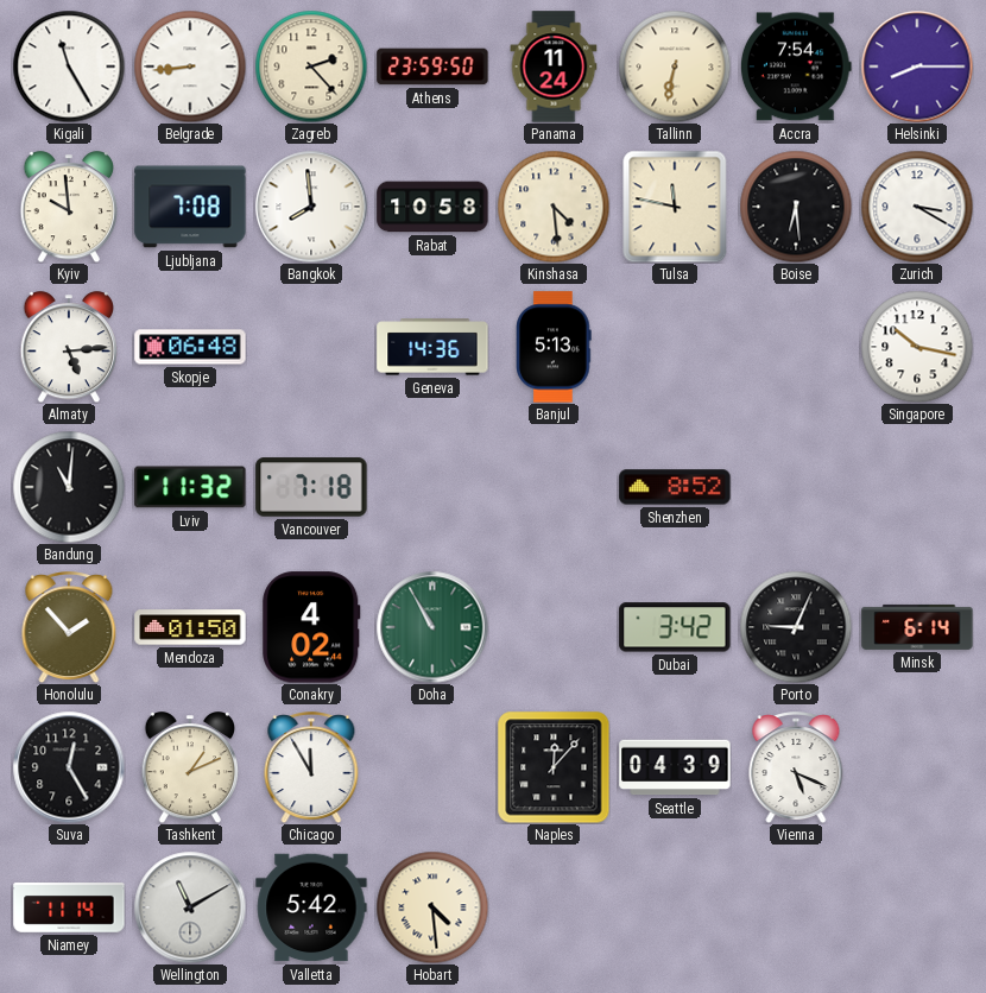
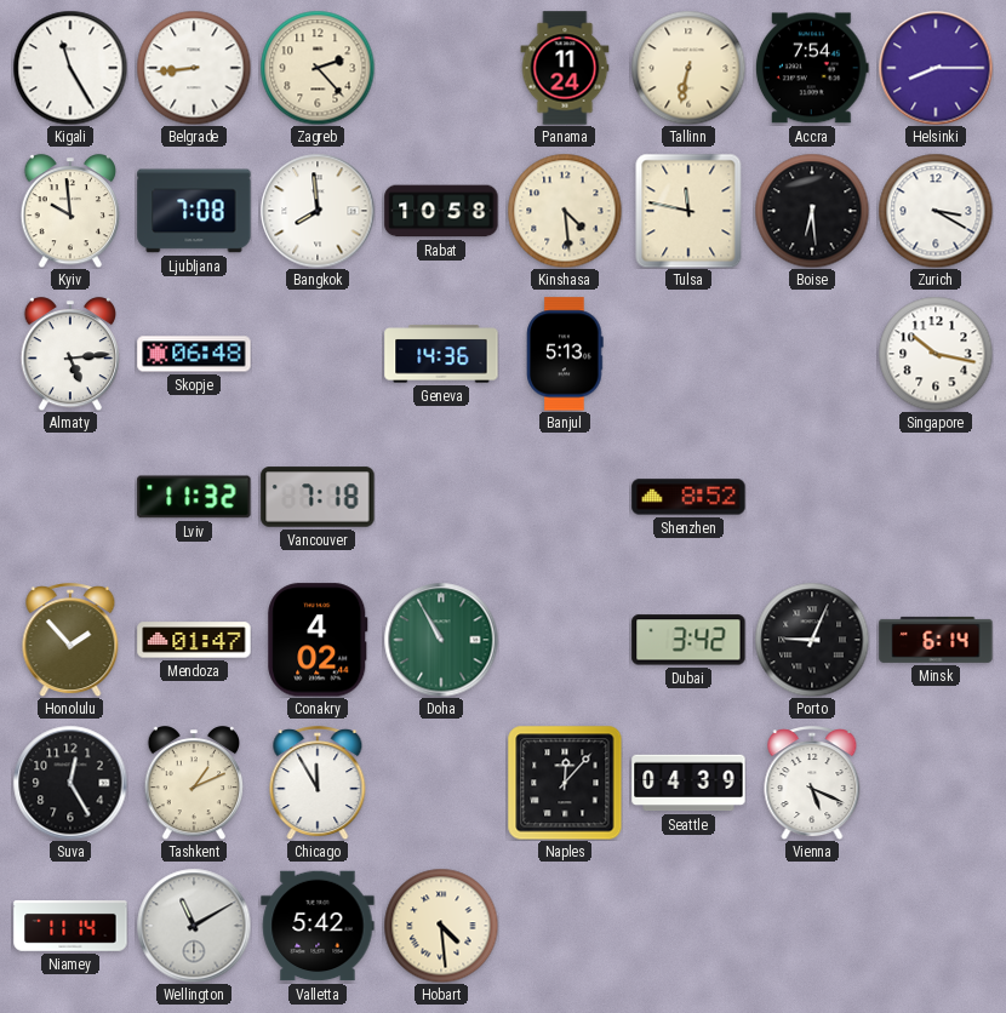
Athens: 23:59 -> none (432, 67)
Bandung: 11:01 -> none (69, 487)
Mendoza: 01:50 -> 01:47 (194, 640)
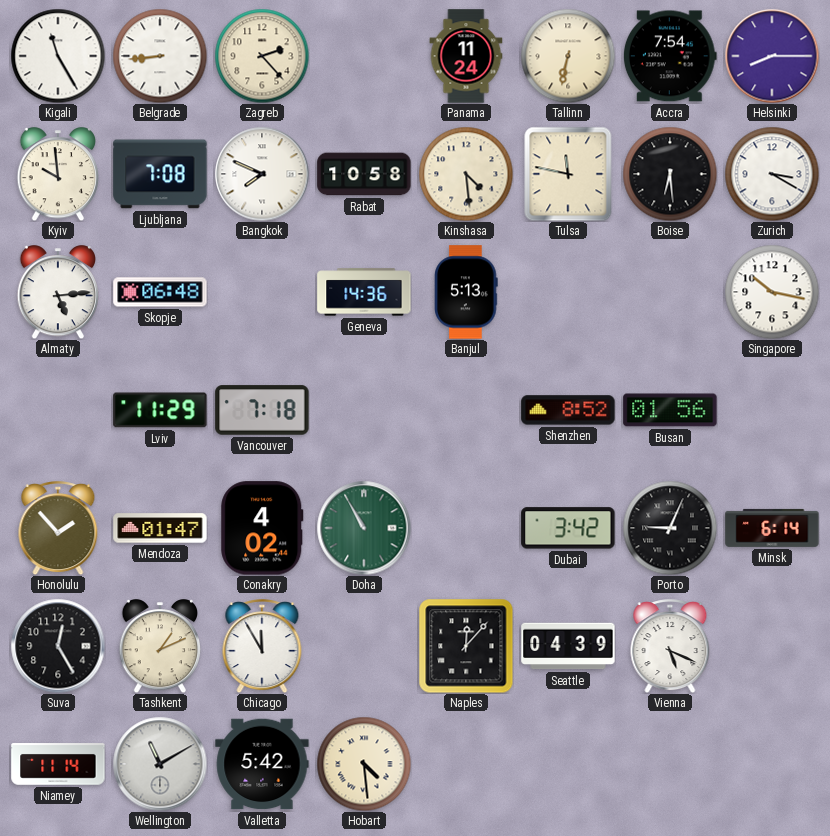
Bangkok: 7:59 -> 7:49 (262, 174)
Lviv: 11:32 -> 11:29 (160, 410)
Busan: none -> 01:56 (670, 410)
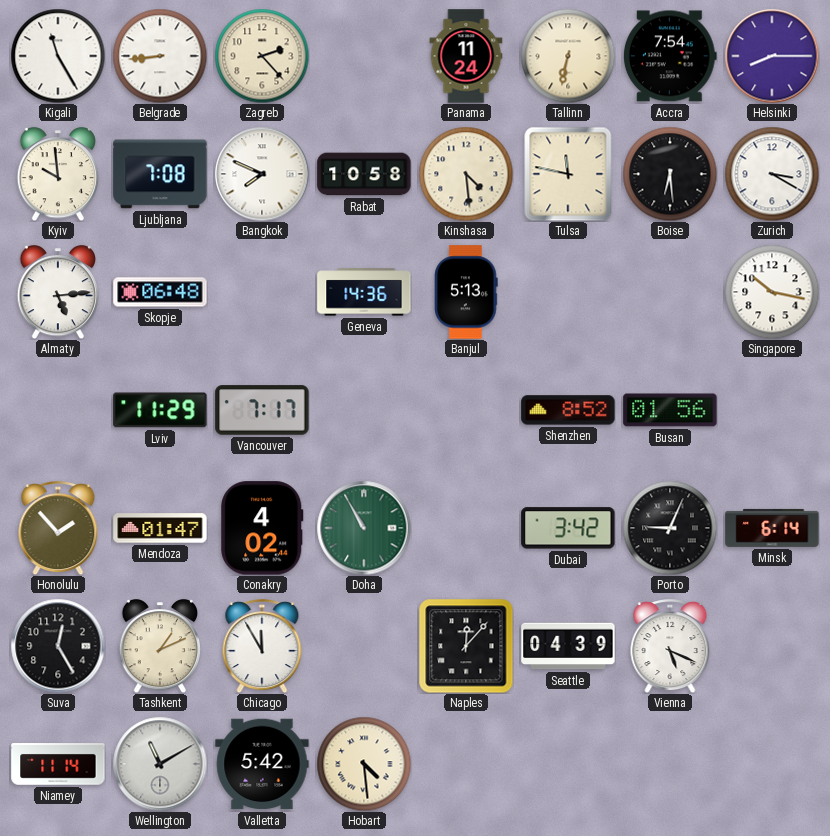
Vancouver: 7:18 -> 7:17 (262, 410)
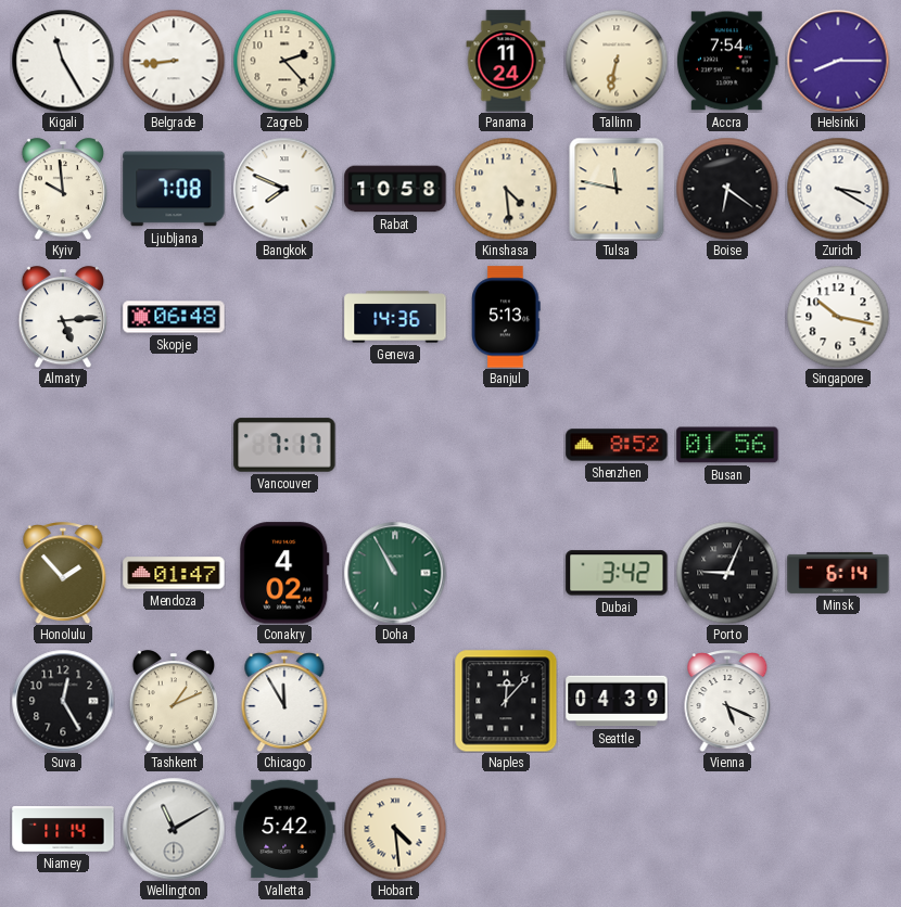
Boise: 6:29 -> 6:21 (727, 189)
Lviv: 11:29 -> none (160, 410)
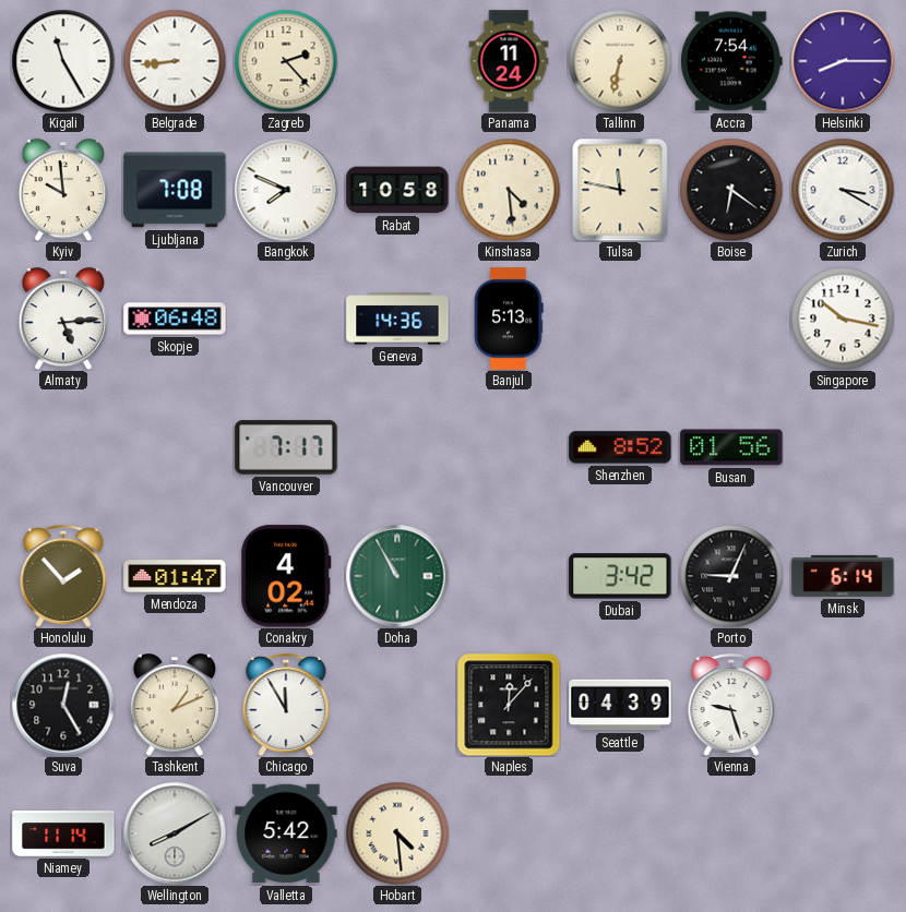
Vienna: 5:19 -> 9:27 (731, 705)
Wellington: 11:10 -> 8:10 (175, 833)
